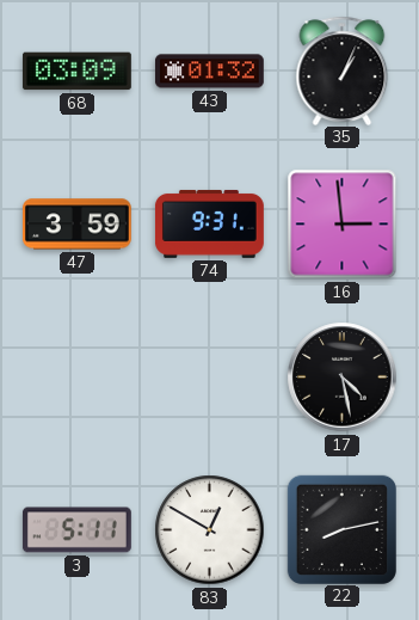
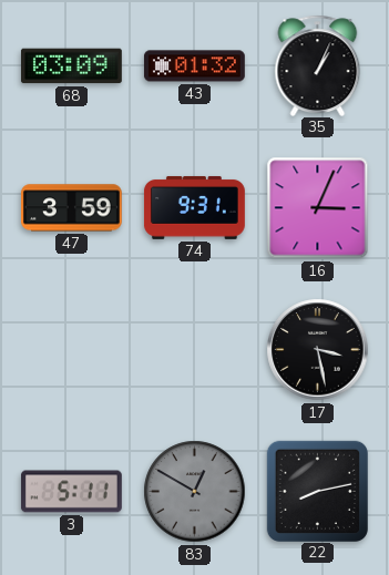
16: 2:59 -> 3:04 (318, 208)
17: 4:28 -> 3:28 (318, 350)
83 dial: white -> grey (195, 492)
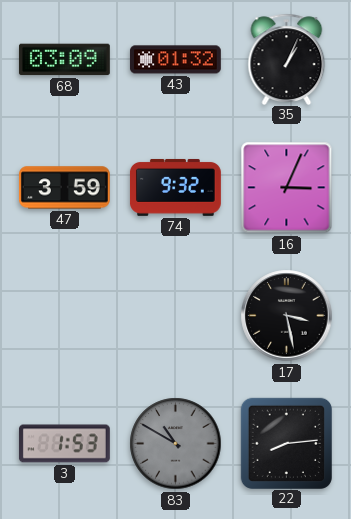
74: 9:31 -> 9:32 (175, 187)
3: 5:11 -> 1:53 (64, 444)
83: 12:50 -> 10:50 (176, 444)
22: 8:13 -> 8:14 (286, 443)
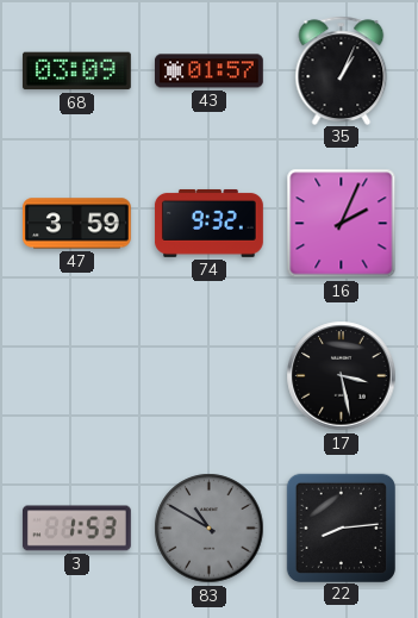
43: 01:32 -> 01:57 (208, 71)
16: 3:04 -> 2:04 (342, 224)
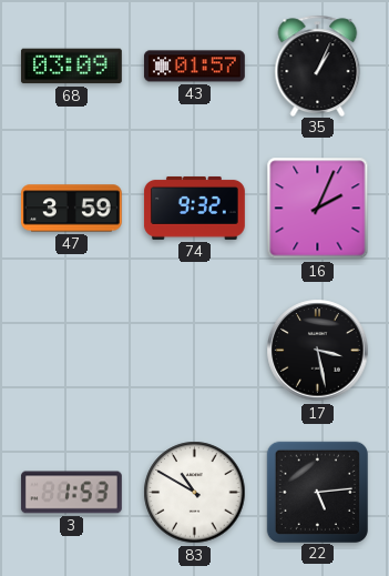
83 dial: grey -> white (195, 493)
22: 8:14 -> 5:14 (317, 492)
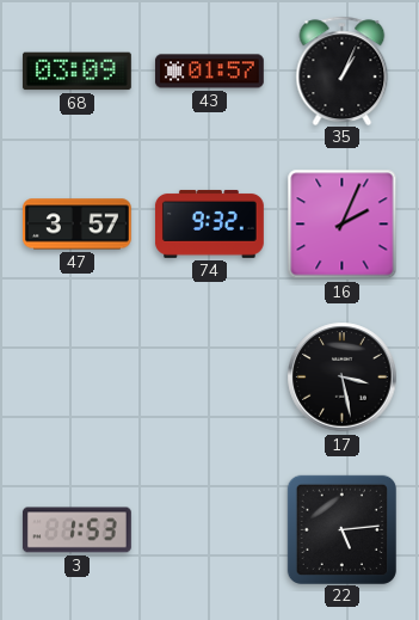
47: 3:59 -> 3:57 (76, 225)
83: 10:50 -> none (195, 493)
